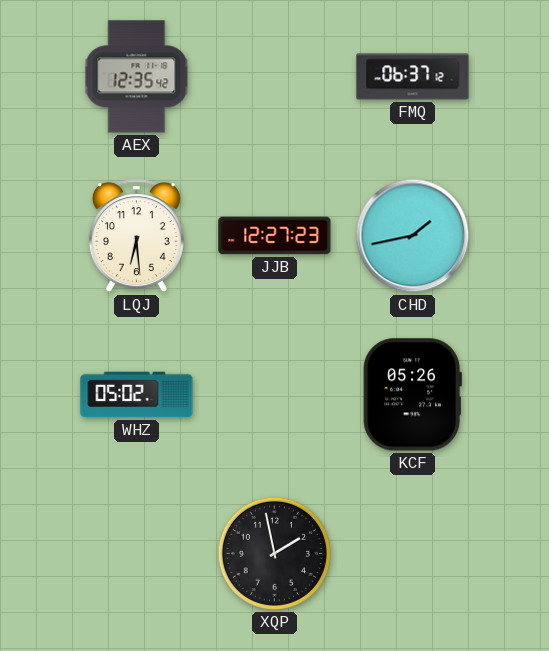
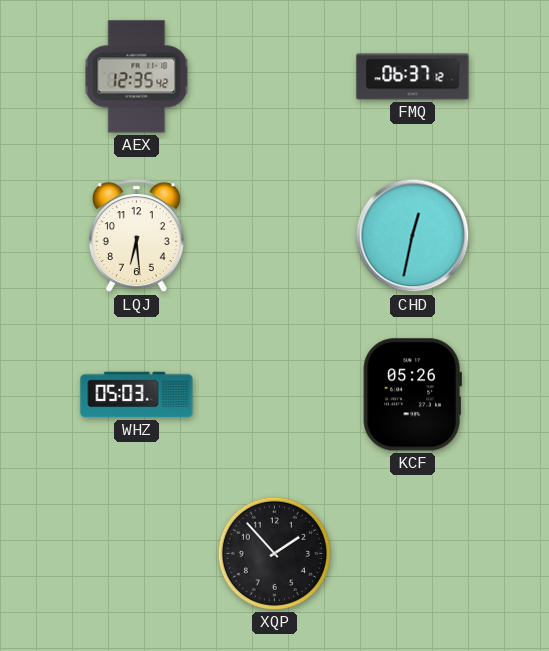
JJB: 12:27 -> none (275, 236)
CHD: 1:43 -> 12:32 (413, 236)
WHZ: 05:02 -> 05:03 (137, 395)
XQP: 1:58 -> 1:53 (274, 553)
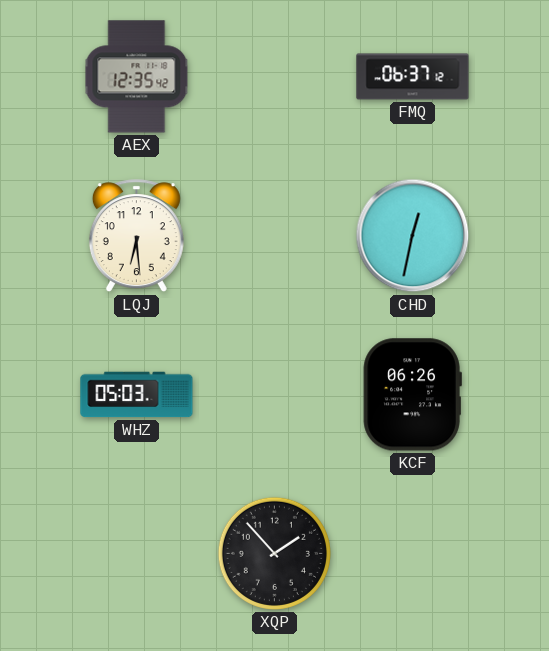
KCF: 05:26 -> 06:26 (412, 395)
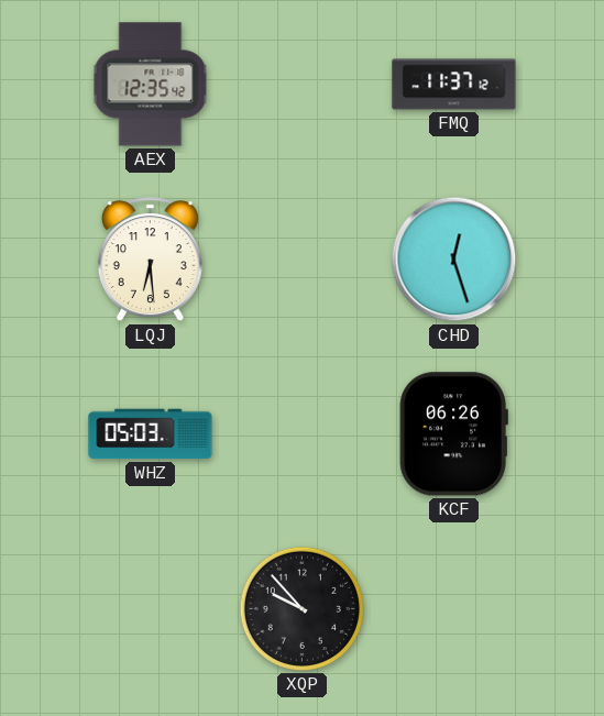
FMQ: 06:37 -> 11:37 (454, 85)
CHD: 12:32 -> 12:27 (454, 260)
XQP: 1:53 -> 9:53 (301, 608)
